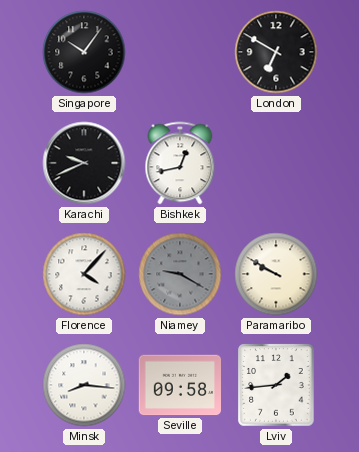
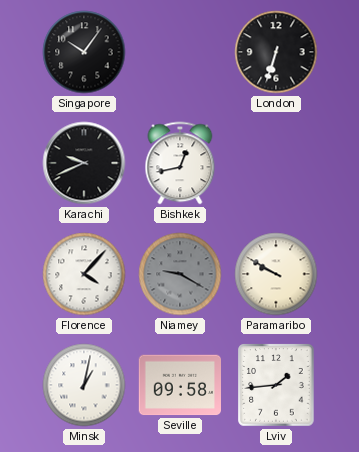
London: 6:50 -> 6:33 (276, 52)
Minsk: 8:16 -> 1:02 (84, 385)
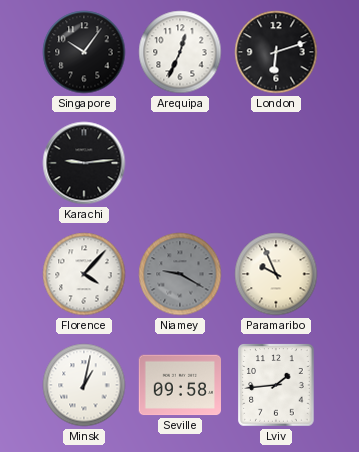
Arequipa: none -> 12:34 (180, 52)
London: 6:33 -> 6:12 (276, 52)
Karachi: 9:41 -> 9:14 (84, 163)
Bishkek: 12:43 -> none (180, 163)
Paramaribo: 9:50 -> 9:56 (276, 274)
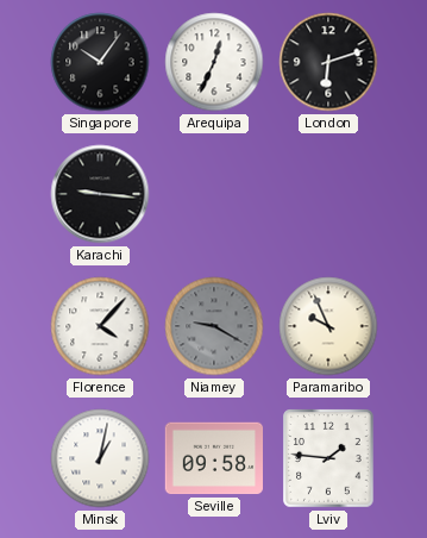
Karachi: 9:14 -> 9:16 (100, 194)
Lviv: 1:44 -> 1:46 (328, 458)
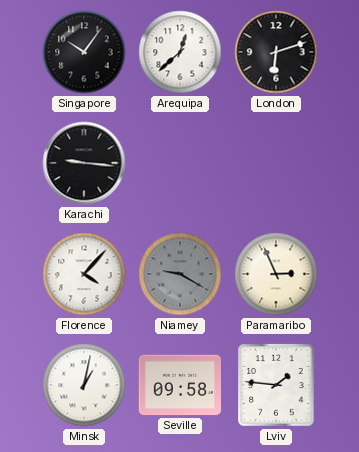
Arequipa: 12:34 -> 12:38 (180, 52)
Paramaribo: 9:56 -> 2:56 (276, 274)
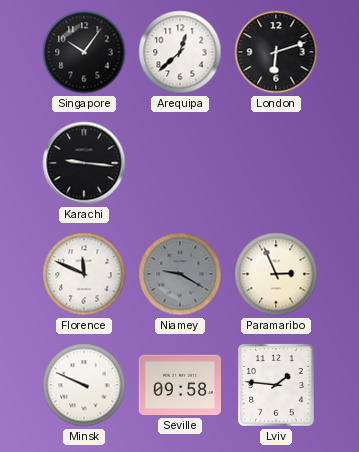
Florence: 4:07 -> 11:49 (84, 274)
Minsk: 1:02 -> 9:49 (84, 385)
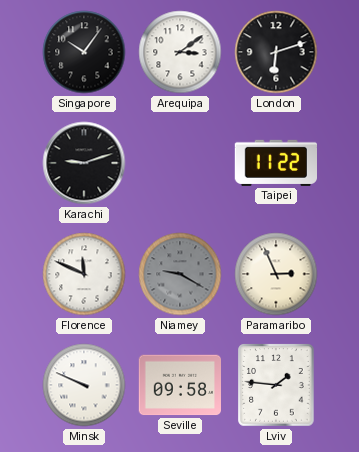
Arequipa: 12:38 -> 3:09 (180, 52)
Karachi: 9:16 -> 9:12 (84, 163)
Taipei: none -> 11:22 (275, 163)
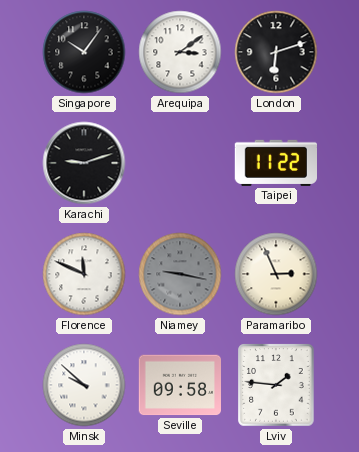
Niamey: 9:20 -> 9:17 (180, 274)
Minsk: 9:49 -> 9:52 (84, 385)
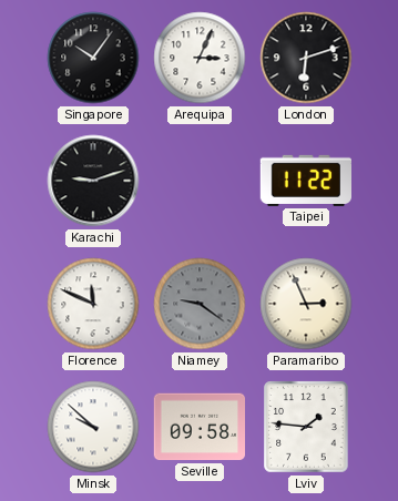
Arequipa: 3:09 -> 3:04 (200, 58)
Niamey: 9:17 -> 9:21 (200, 304)
